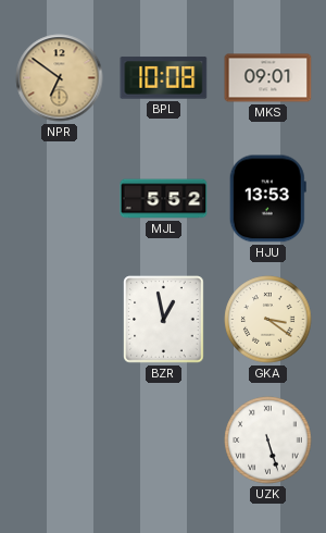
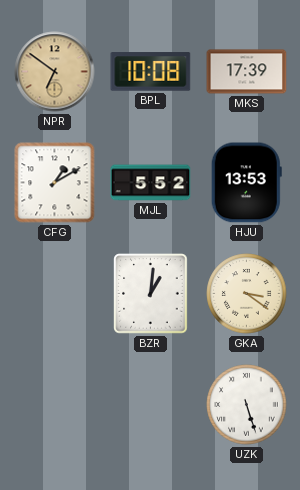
MKS: 09:01 -> 17:39 (247, 72)
CFG: none -> 1:10 (55, 183)
BZR: 12:58 -> 1:01 (151, 294)
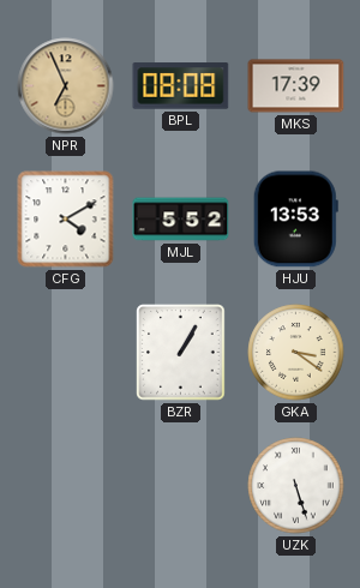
NPR: 6:51 -> 6:56 (66, 86)
BPL: 10:08 -> 08:08 (181, 86)
CFG: 1:10 -> 4:10 (66, 220)
BZR: 1:01 -> 1:05 (181, 353)
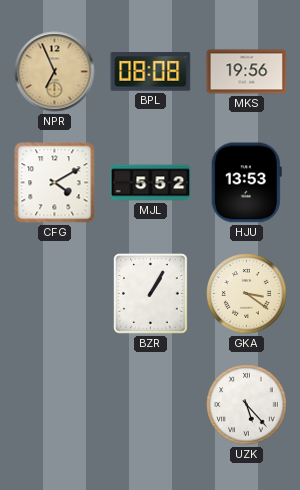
MKS: 17:39 -> 19:56 (247, 72)
UZK: 5:27 -> 5:23 (247, 405)
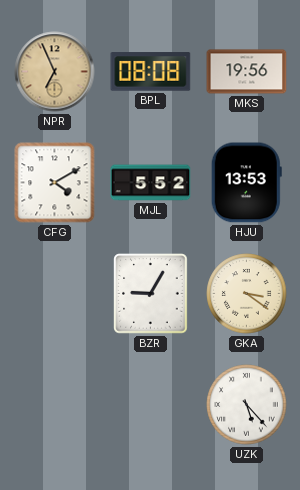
BZR: 1:05 -> 9:05 (151, 294)
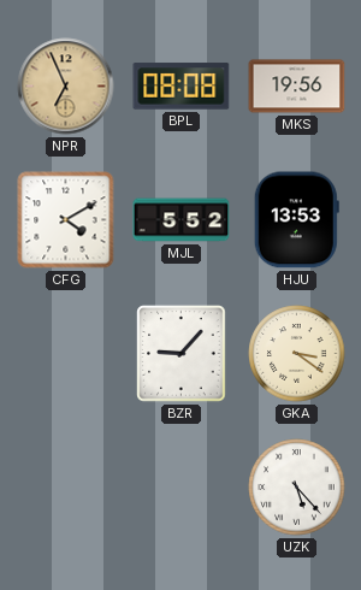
BZR: 9:05 -> 9:07 (182, 354)
